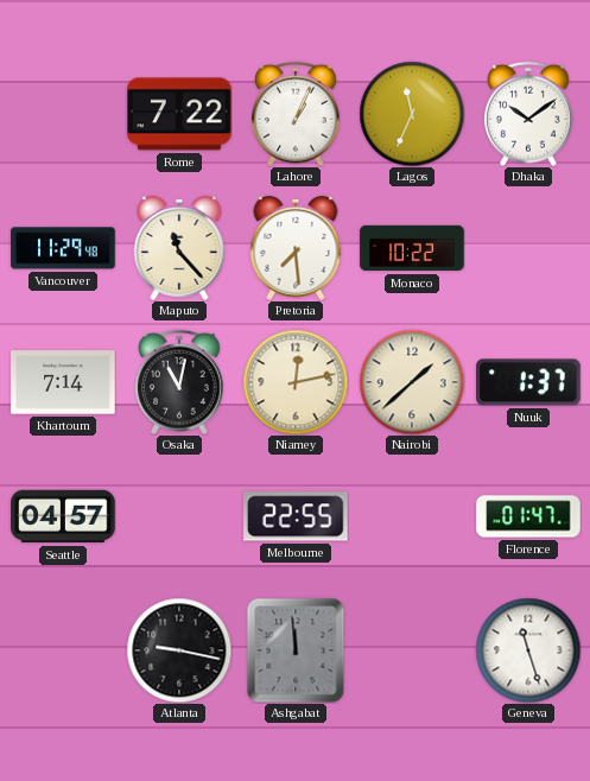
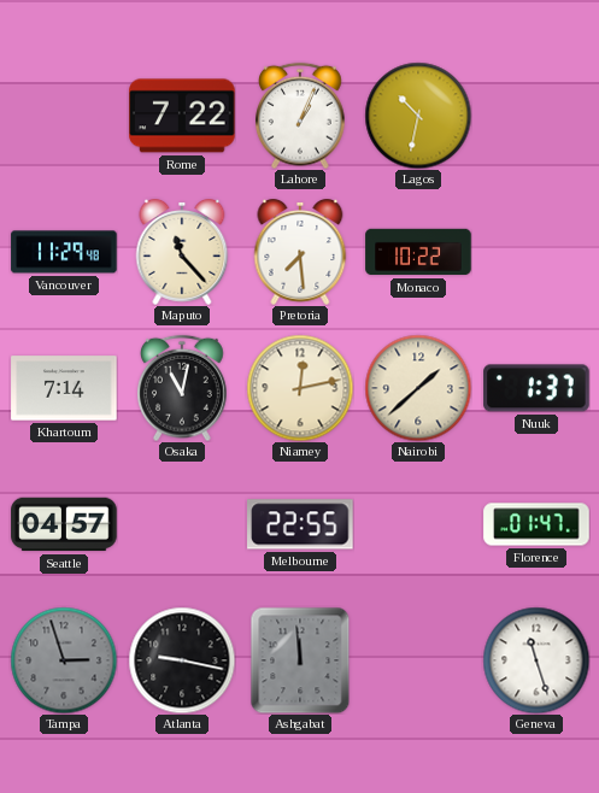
Lagos: 11:34 -> 10:32 (418, 116)
Dhaka: 10:09 -> none (529, 114)
Tampa: none -> 2:57 (64, 660)
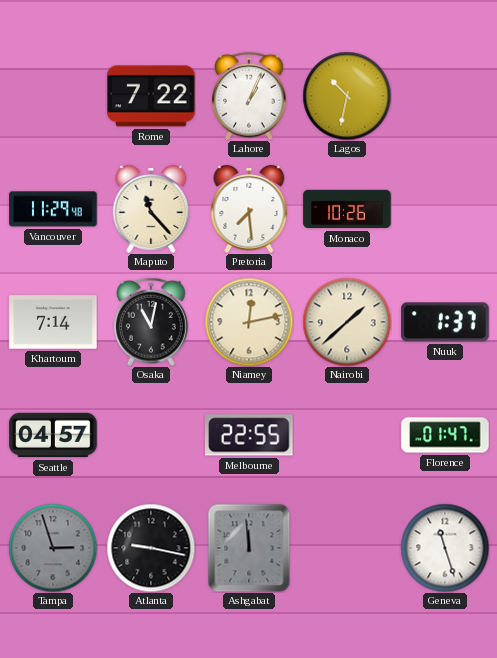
Monaco: 10:22 -> 10:26 (347, 209)
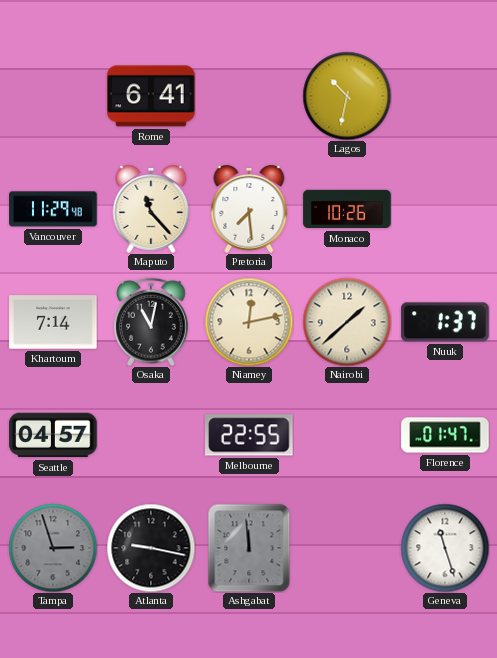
Rome: 7:22 -> 6:41 (151, 96)
Lahore: 1:04 -> none (250, 96)
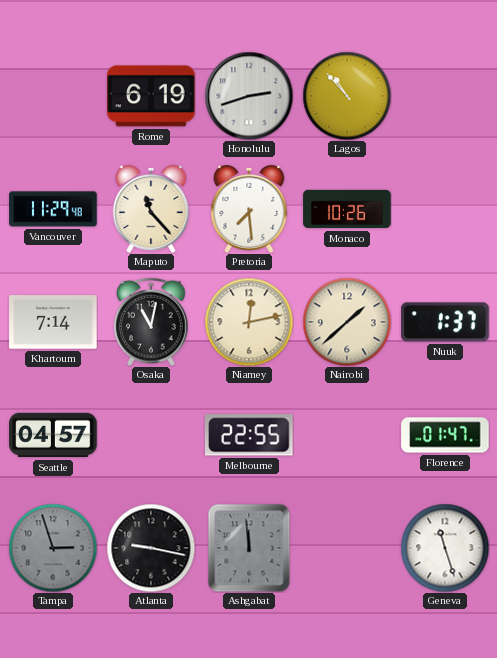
Rome: 6:41 -> 6:19 (151, 96)
Honolulu: none -> 2:42 (249, 96)
Lagos: 10:32 -> 10:53 (347, 96)
